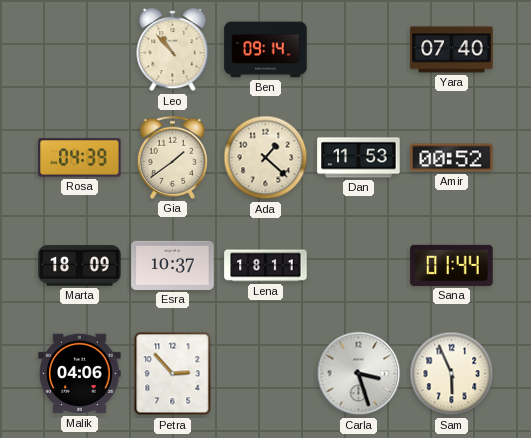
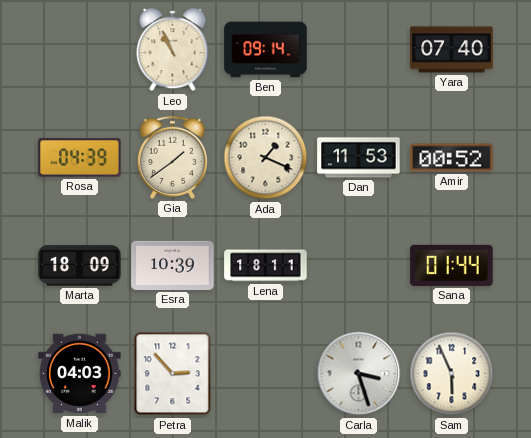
Leo: 10:53 -> 10:56 (173, 50)
Ada: 1:22 -> 1:19 (266, 158)
Esra: 10:37 -> 10:39 (173, 265)
Malik: 04:06 -> 04:03 (80, 374)
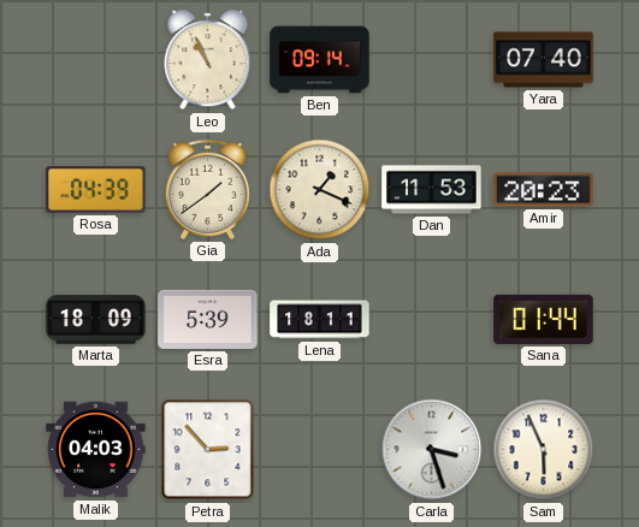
Amir: 00:52 -> 20:23 (544, 190)
Esra: 10:39 -> 5:39 (208, 319)
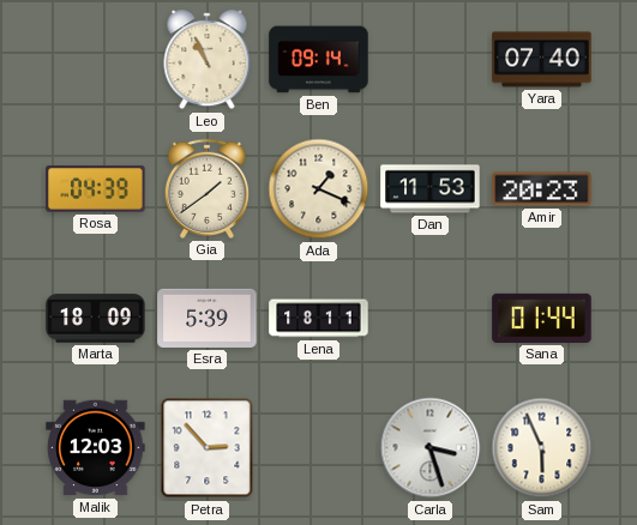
Malik: 04:03 -> 12:03 (96, 448)
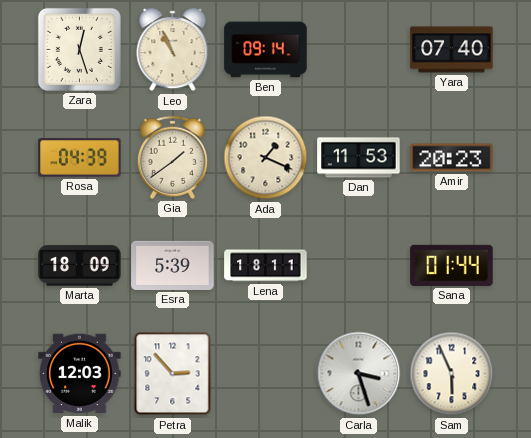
Zara: none -> 12:27 (79, 49)
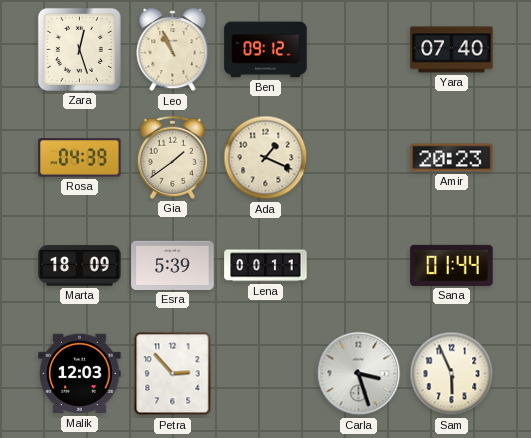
Ben: 09:14 -> 09:12 (266, 50)
Dan: 11:53 -> none (359, 158)
Lena: 18:11 -> 00:11 (266, 266)
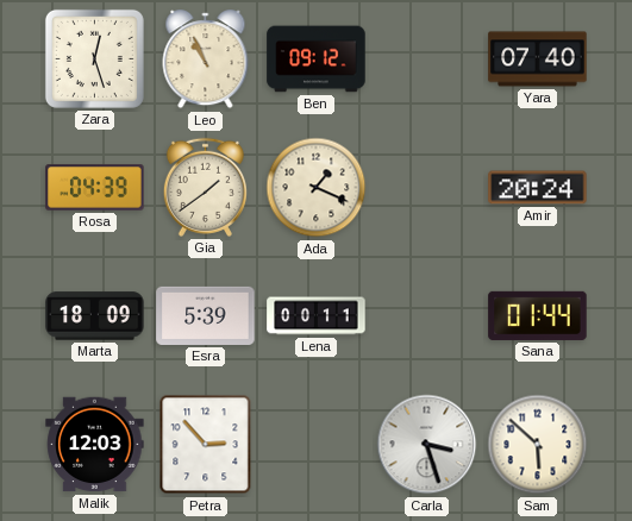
Amir: 20:23 -> 20:24 (538, 188)
Sam: 5:56 -> 5:52 (538, 445)
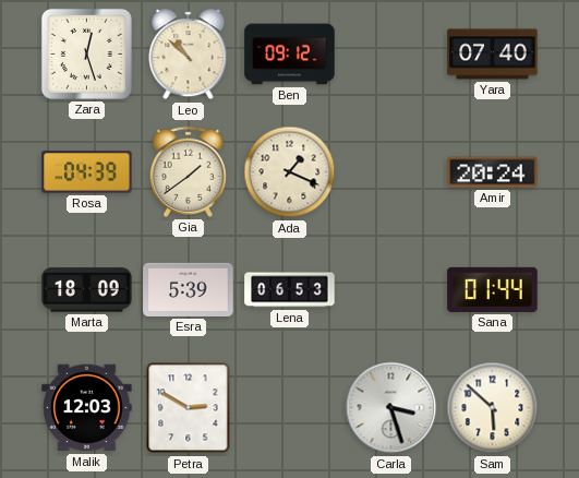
Leo: 10:56 -> 10:52 (189, 55)
Lena: 00:11 -> 06:53 (290, 290)
Petra: 2:53 -> 2:50 (189, 408)
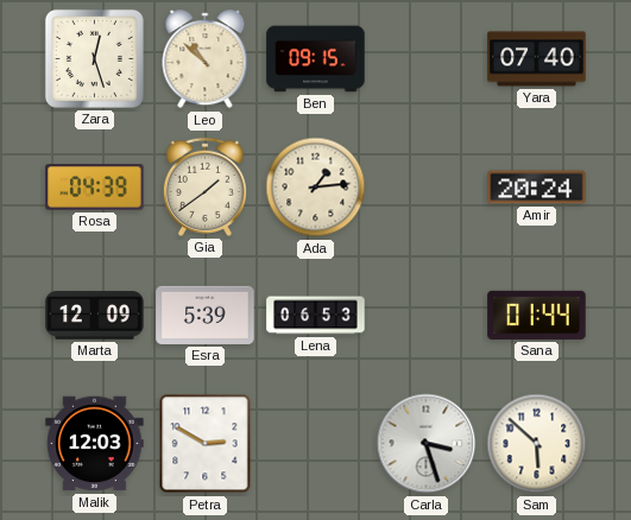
Ben: 09:12 -> 09:15 (316, 59)
Ada: 1:19 -> 1:14 (316, 188)
Marta: 18:09 -> 12:09 (95, 316)
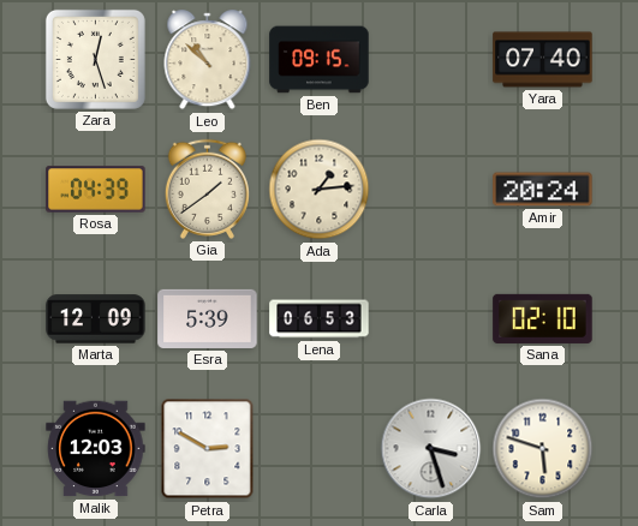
Sana: 01:44 -> 02:10 (543, 318)
Sam: 5:52 -> 5:48 (543, 449)
